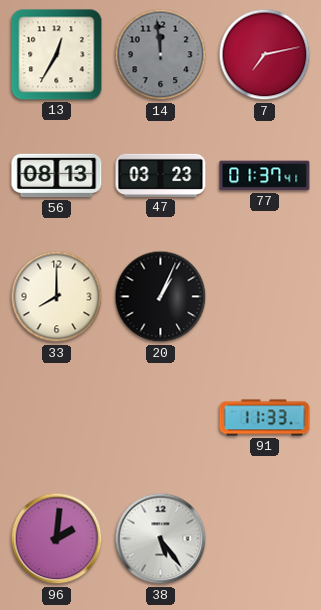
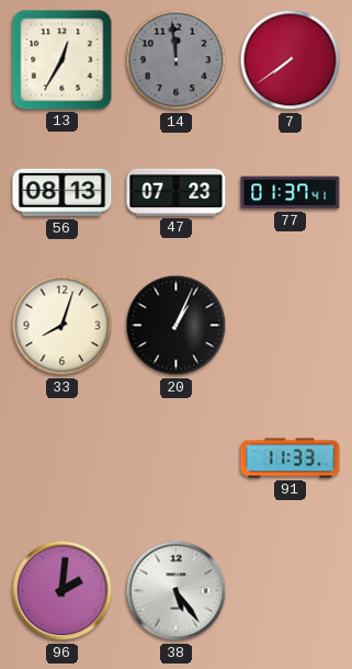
7: 7:13 -> 7:39 (291, 60)
47: 03:23 -> 07:23 (177, 192)
33: 8:00 -> 8:03 (63, 326)
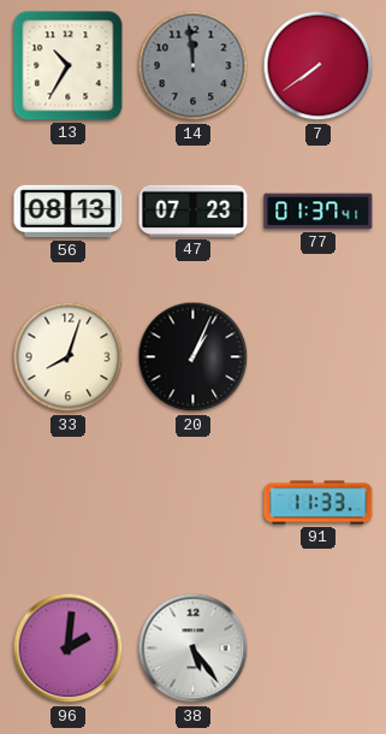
13: 12:35 -> 10:35 (69, 66)
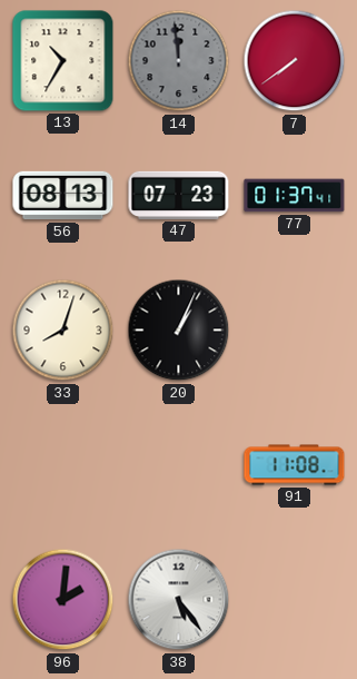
91: 11:33 -> 11:08 (295, 465)
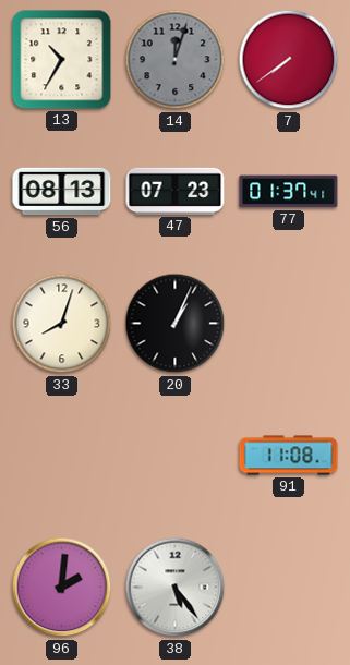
14: 11:59 -> 12:03 (176, 60)
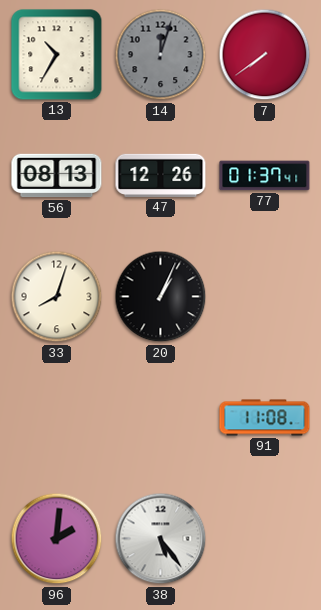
47: 07:23 -> 12:26 (161, 175)
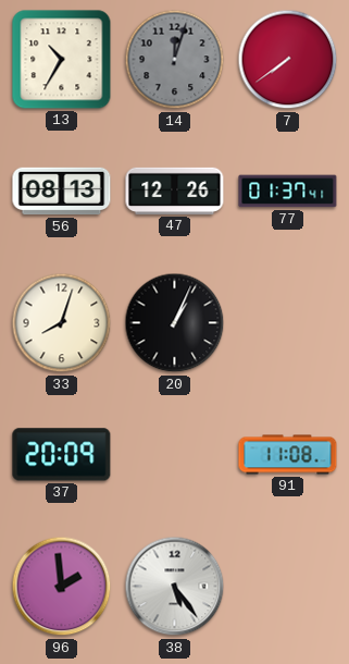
37: none -> 20:09 (62, 455)
96: 2:01 -> 1:59 (62, 587)
